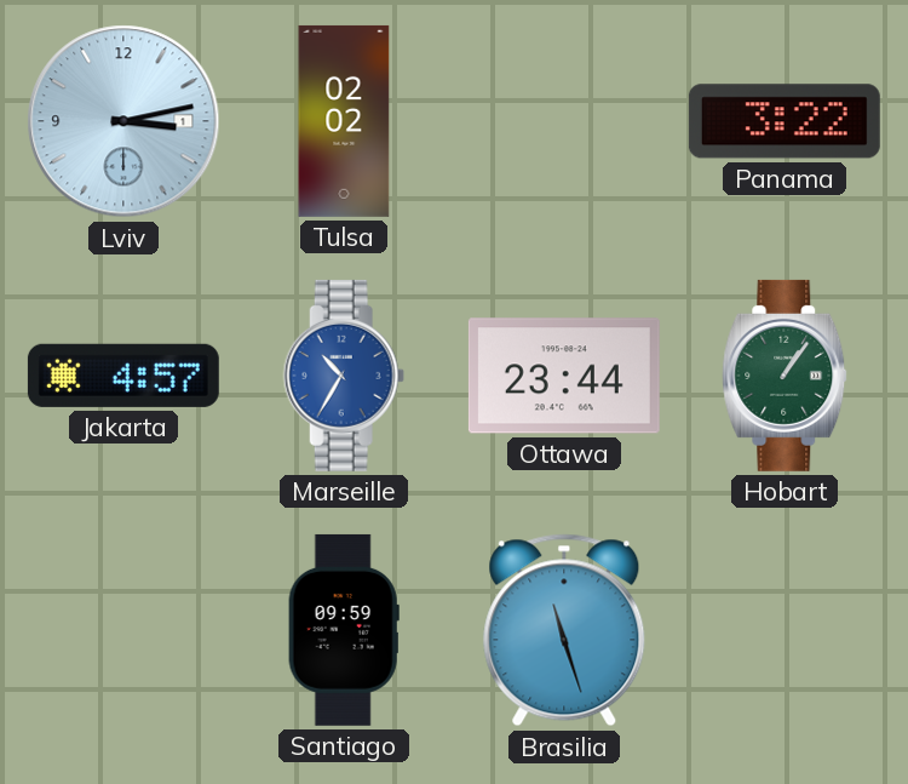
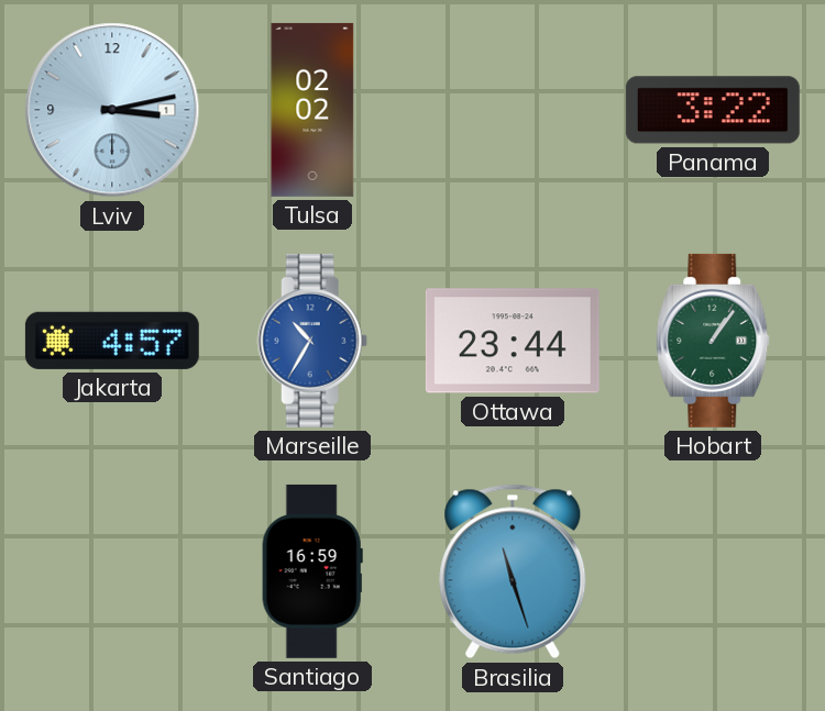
Santiago: 09:59 -> 16:59 (312, 571)
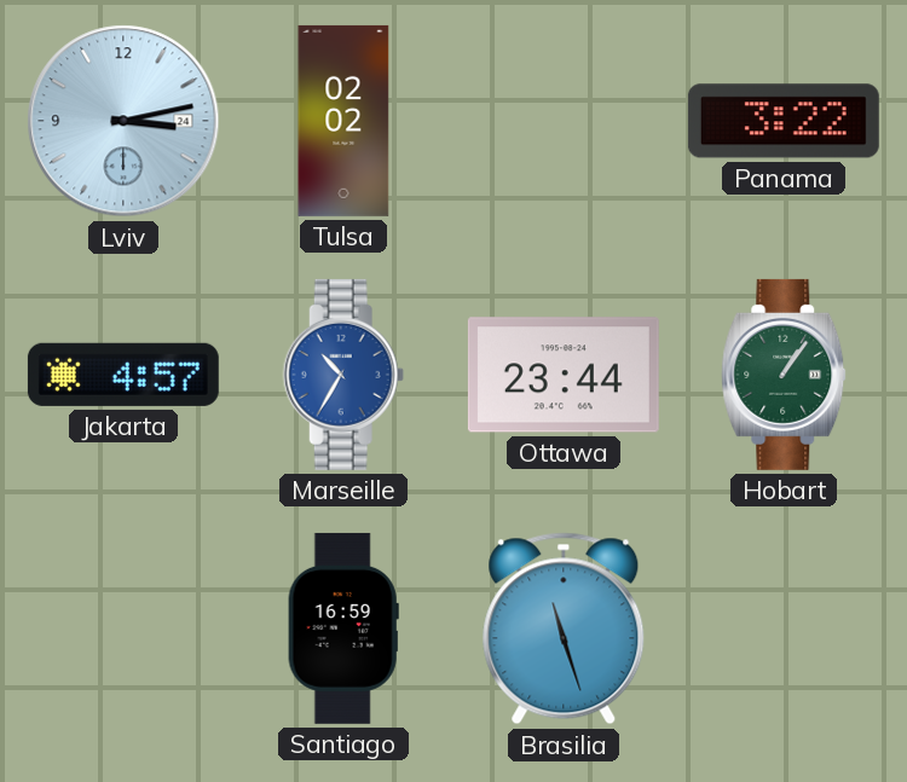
Lviv date: 1 -> 24 (123, 121)
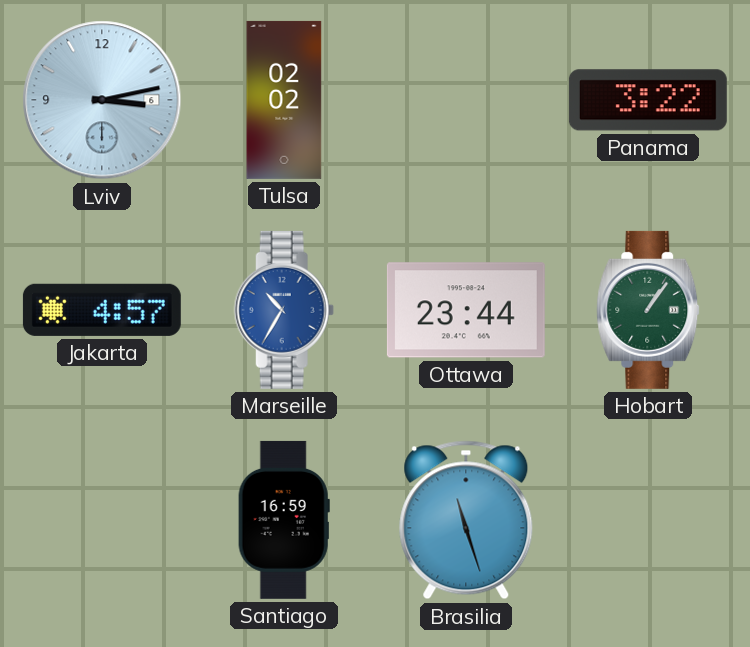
Lviv date: 24 -> 6 (102, 100)
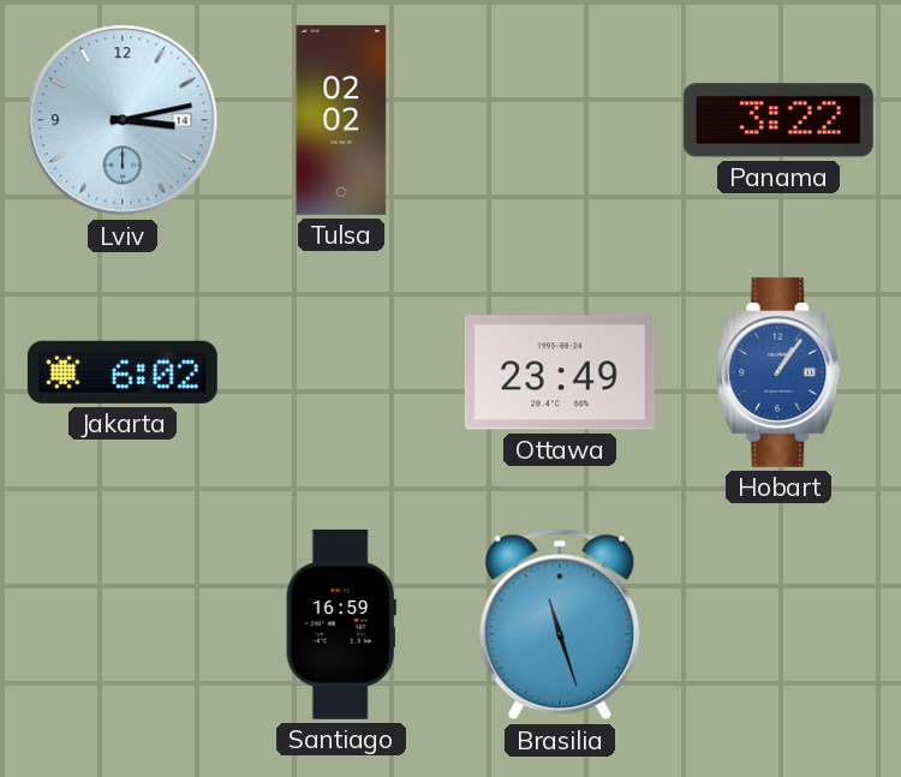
Lviv date: 6 -> 14 (123, 120)
Jakarta: 4:57 -> 6:02 (123, 372)
Marseille: 10:35 -> none (284, 310)
Ottawa: 23:44 -> 23:49 (560, 372)
Hobart dial: green -> blue (778, 372)
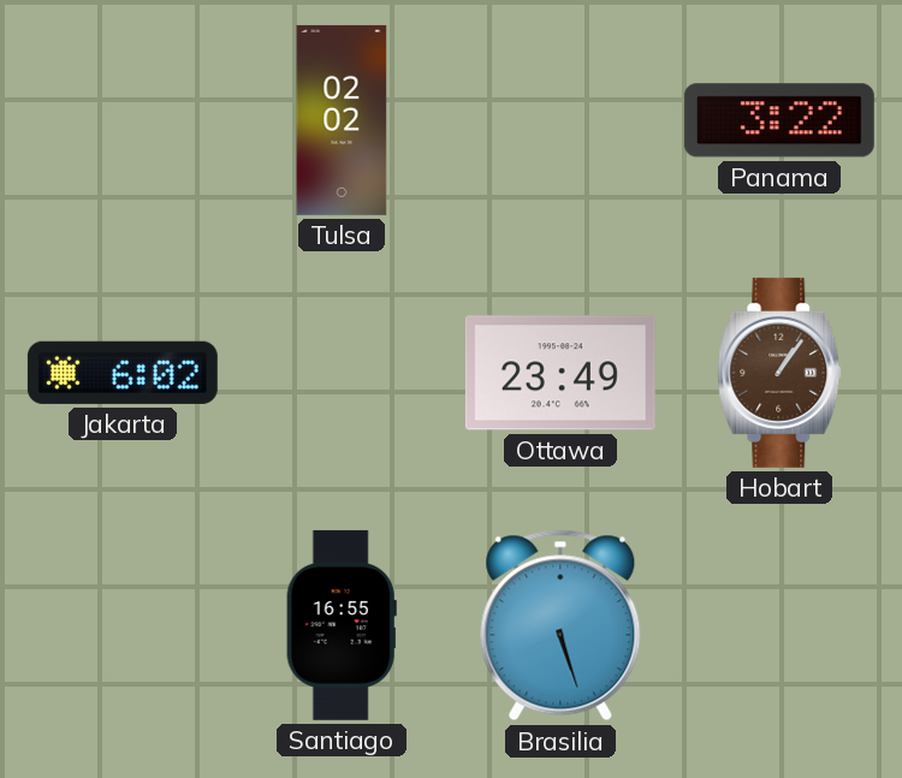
Lviv: 3:13 -> none (123, 120)
Hobart dial: blue -> brown (779, 373)
Santiago: 16:59 -> 16:55 (342, 625)
Brasilia: 11:27 -> 5:27 (560, 625)
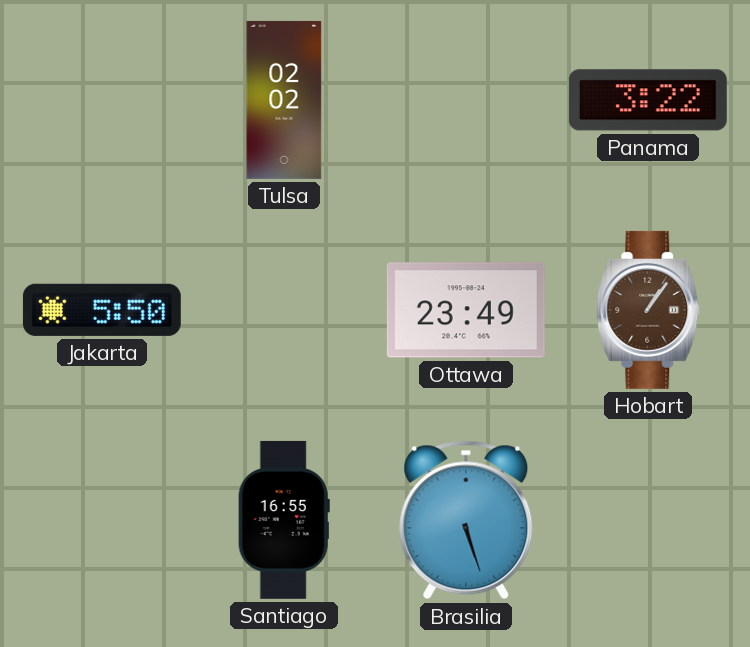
Jakarta: 6:02 -> 5:50 (102, 310)
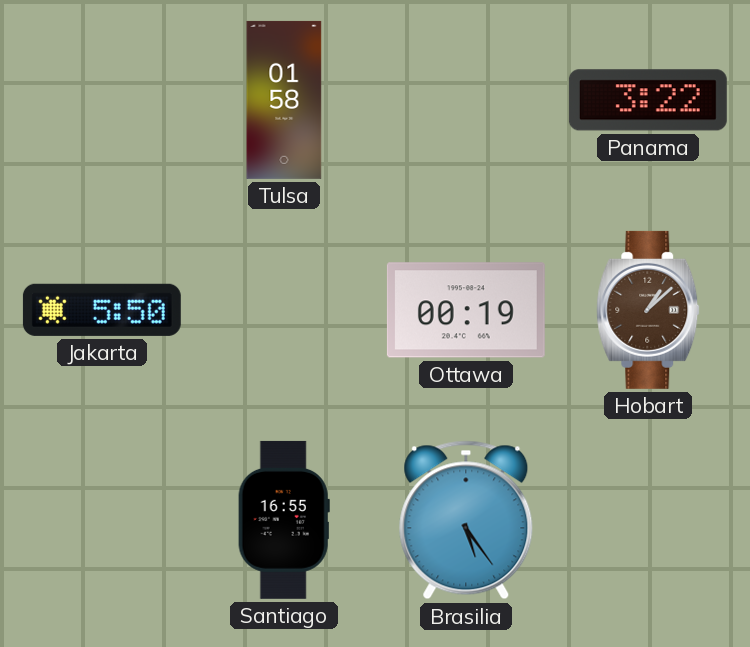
Tulsa: 02:02 -> 01:58 (284, 100)
Ottawa: 23:49 -> 00:19 (466, 310)
Hobart: 1:06 -> 1:08 (648, 310)
Brasilia: 5:27 -> 5:24 (466, 520)
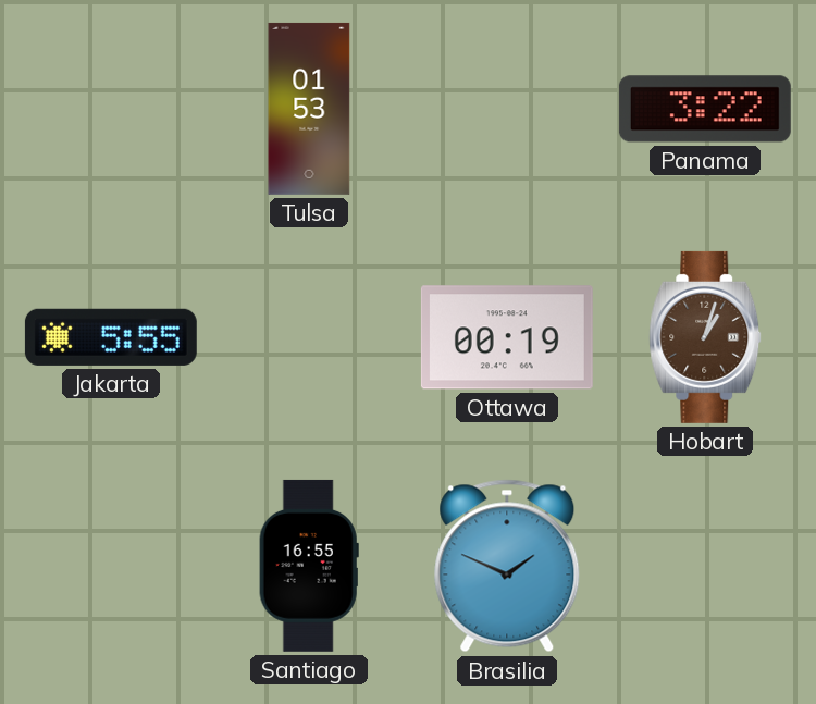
Tulsa: 01:58 -> 01:53 (309, 109)
Jakarta: 5:50 -> 5:55 (111, 337)
Hobart: 1:08 -> 1:03 (705, 337)
Brasilia: 5:24 -> 1:49 (507, 566)
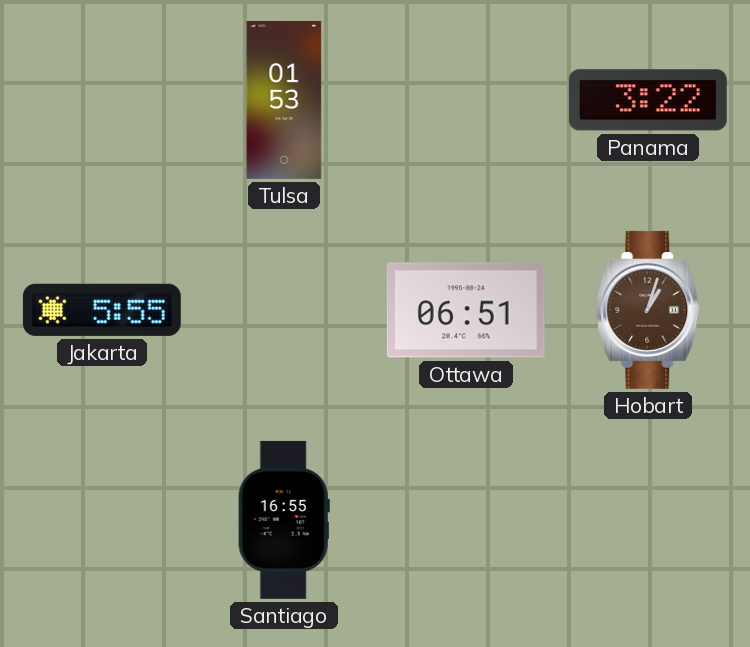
Ottawa: 00:19 -> 06:51 (466, 310)
Brasilia: 1:49 -> none (507, 566)
